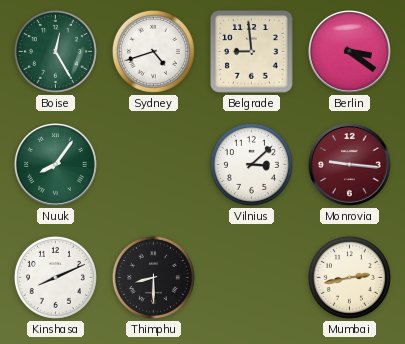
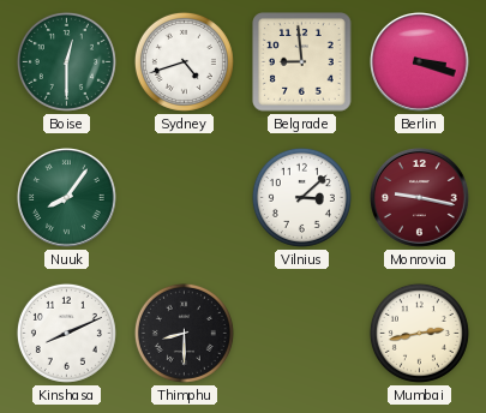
Boise: 12:25 -> 12:30 (66, 61)
Berlin: 3:21 -> 3:18 (420, 62)
Monrovia: 9:16 -> 9:17 (420, 198)
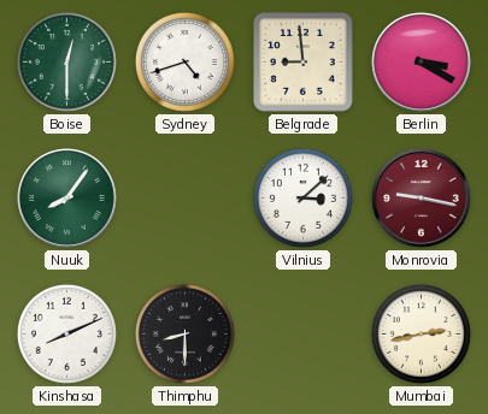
Berlin: 3:18 -> 3:20 (422, 63)
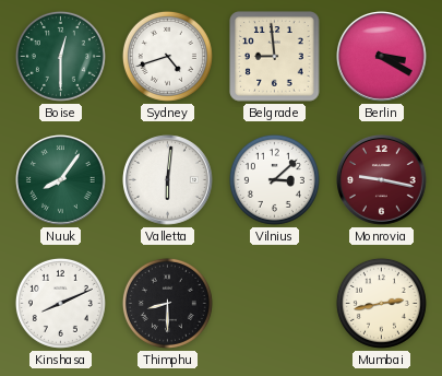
Valletta: none -> 6:01 (168, 180)
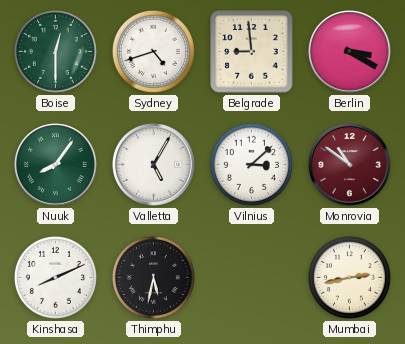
Valletta: 6:01 -> 5:05 (154, 165)
Monrovia: 9:17 -> 10:51 (350, 165)
Thimphu: 8:30 -> 5:32 (153, 277)
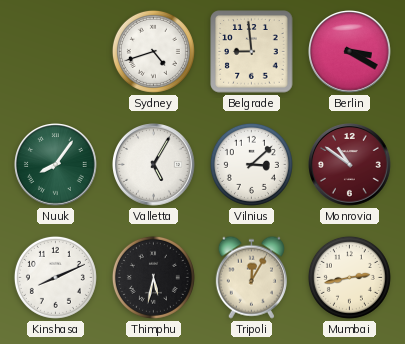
Boise: 12:30 -> none (55, 51)
Tripoli: none -> 12:05 (251, 277)
